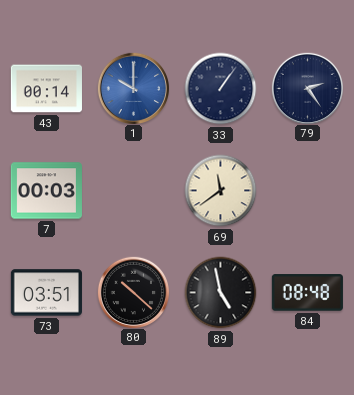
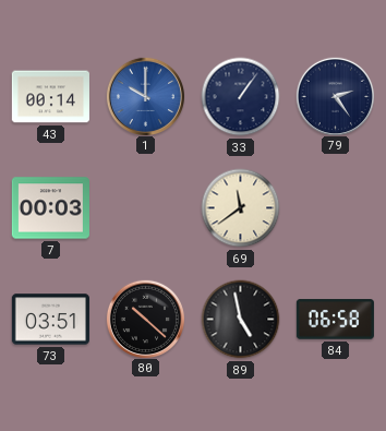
84: 08:48 -> 06:58 (335, 320)
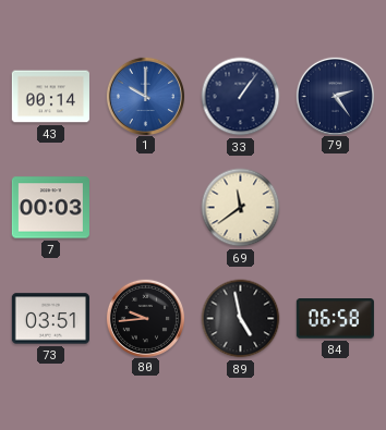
80: 10:22 -> 9:44 (145, 318)
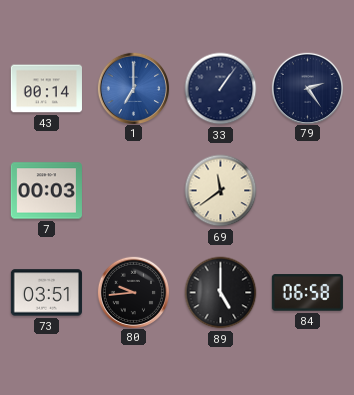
1: 10:00 -> 7:00 (133, 88)
89: 4:58 -> 5:00 (221, 293)
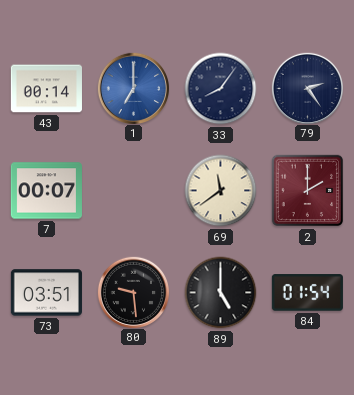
33: 1:06 -> 8:06 (221, 89)
7: 00:03 -> 00:07 (46, 191)
2: none -> 2:00 (308, 191)
80: 9:44 -> 9:29 (133, 292)
84: 06:58 -> 01:54 (307, 293)
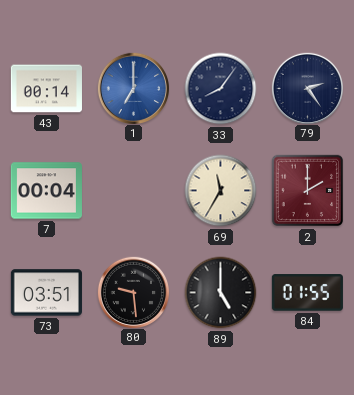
7: 00:07 -> 00:04 (46, 191)
69: 11:39 -> 11:35 (221, 191)
84: 01:54 -> 01:55 (307, 293)
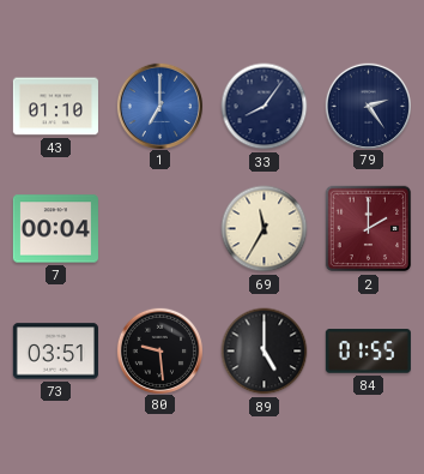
43: 00:14 -> 01:10 (55, 107)
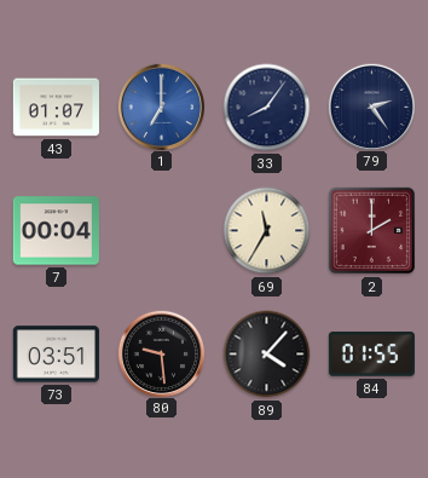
43: 01:10 -> 01:07 (56, 108)
89: 5:00 -> 4:07 (267, 355)
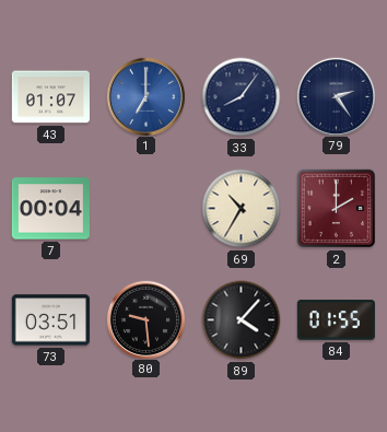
69: 11:35 -> 10:35 (242, 209)
